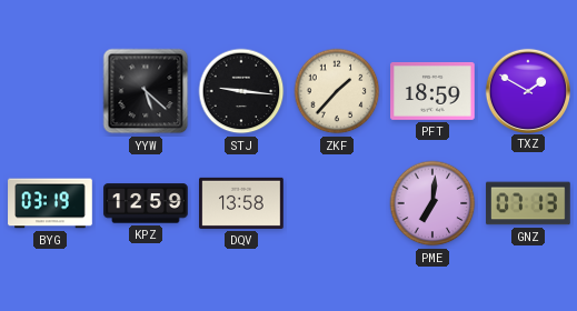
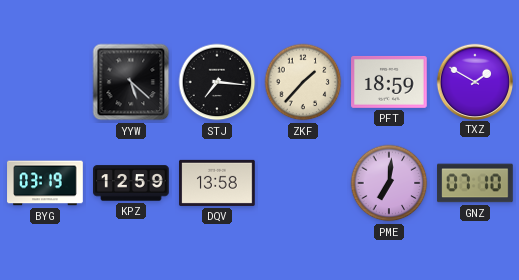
STJ: 9:16 -> 7:16 (217, 82)
GNZ: 07:13 -> 07:10 (475, 183)
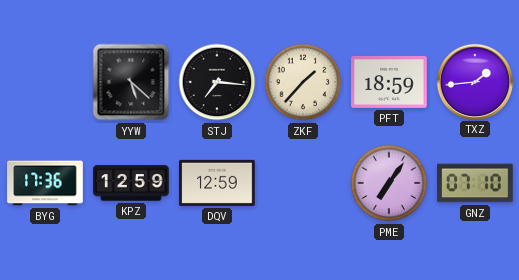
TXZ: 1:50 -> 1:44 (474, 81)
BYG: 03:19 -> 17:36 (45, 183)
DQV: 13:58 -> 12:59 (217, 183)
PME: 7:01 -> 7:06 (389, 183)
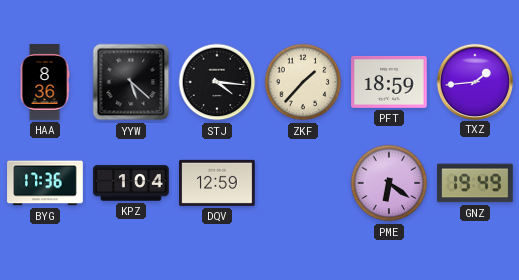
HAA: none -> 8:36 (45, 82)
STJ: 7:16 -> 4:16 (217, 82)
KPZ: 12:59 -> 1:04 (131, 183)
PME: 7:06 -> 6:21 (389, 183)
GNZ: 07:10 -> 19:49 (475, 183)
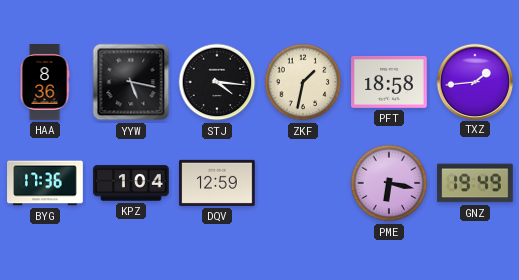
YYW: 5:22 -> 5:17 (131, 82)
ZKF: 1:37 -> 1:32 (303, 82)
PFT: 18:59 -> 18:58 (389, 82)
PME: 6:21 -> 6:17 (389, 183)
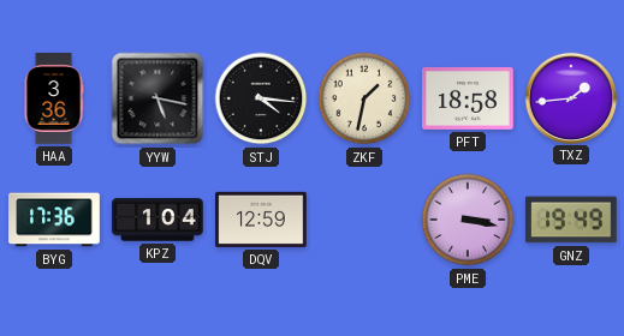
HAA: 8:36 -> 3:36 (54, 98)
PME: 6:17 -> 3:17 (468, 220)
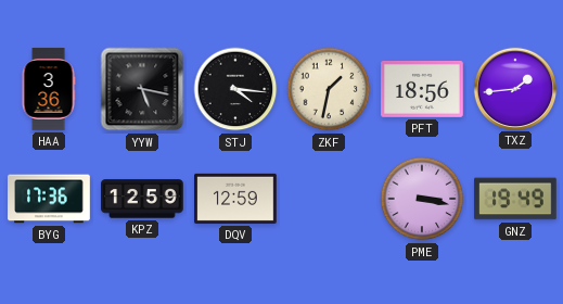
PFT: 18:58 -> 18:56 (422, 89)
KPZ: 1:04 -> 12:59 (142, 199)
